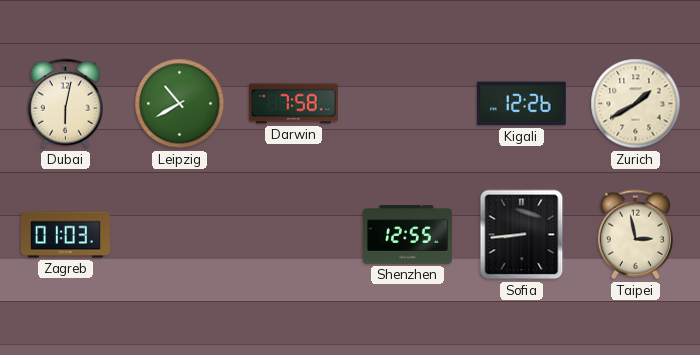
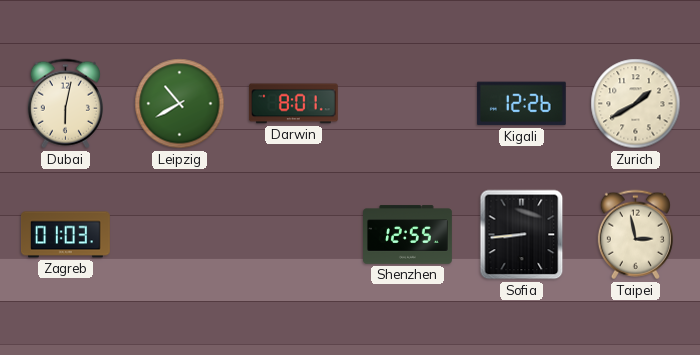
Darwin: 7:58 -> 8:01 (293, 104)
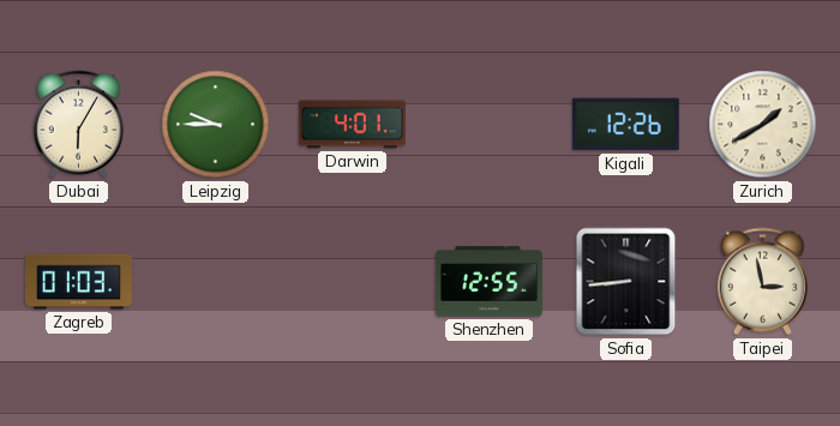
Dubai: 6:02 -> 6:05 (78, 125)
Leipzig: 10:40 -> 9:45 (216, 125)
Darwin: 8:01 -> 4:01 (352, 125)
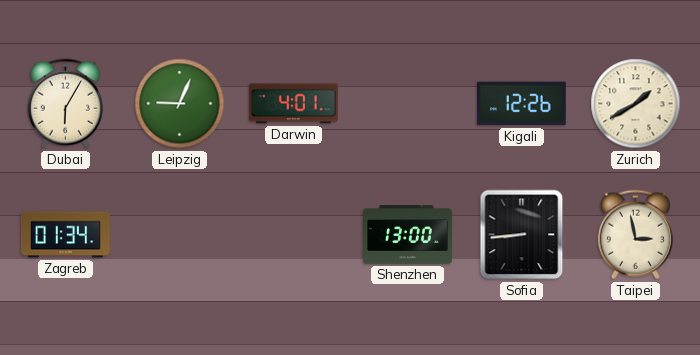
Leipzig: 9:45 -> 9:04 (180, 104)
Zagreb: 01:03 -> 01:34 (65, 235)
Shenzhen: 12:55 -> 13:00 (408, 235)
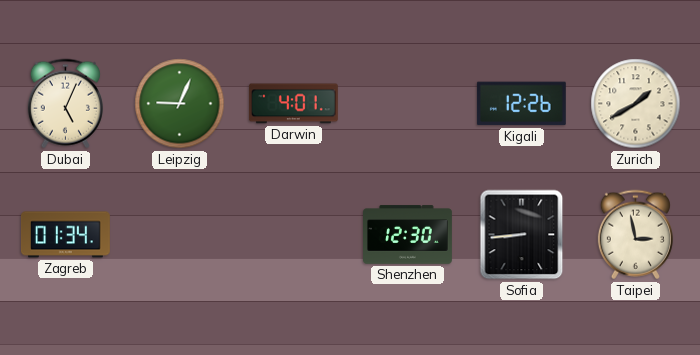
Dubai: 6:05 -> 5:04 (65, 104)
Shenzhen: 13:00 -> 12:30 (408, 235)
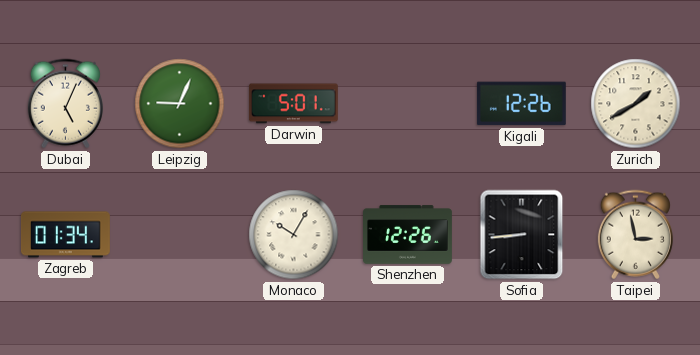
Darwin: 4:01 -> 5:01 (293, 104)
Monaco: none -> 10:05 (294, 235)
Shenzhen: 12:30 -> 12:26 (408, 235)
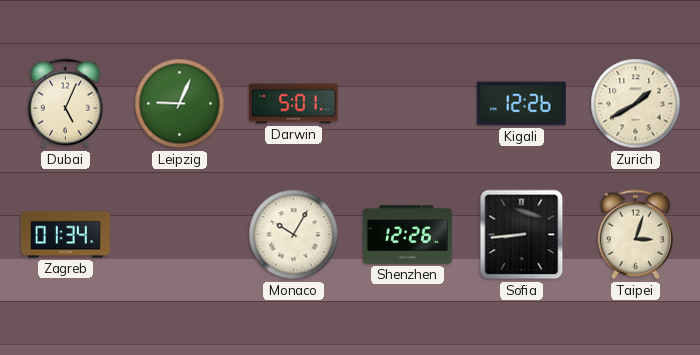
Taipei: 2:58 -> 3:03 (635, 235)
